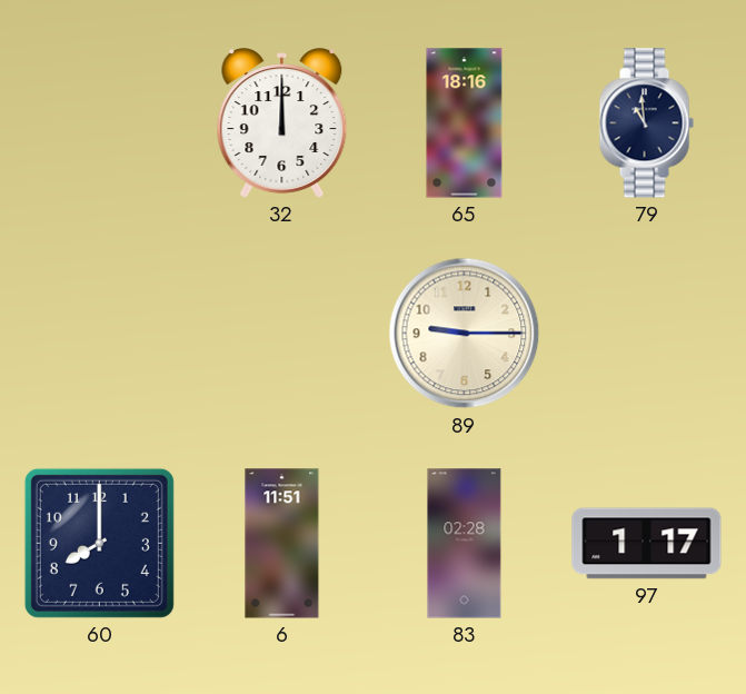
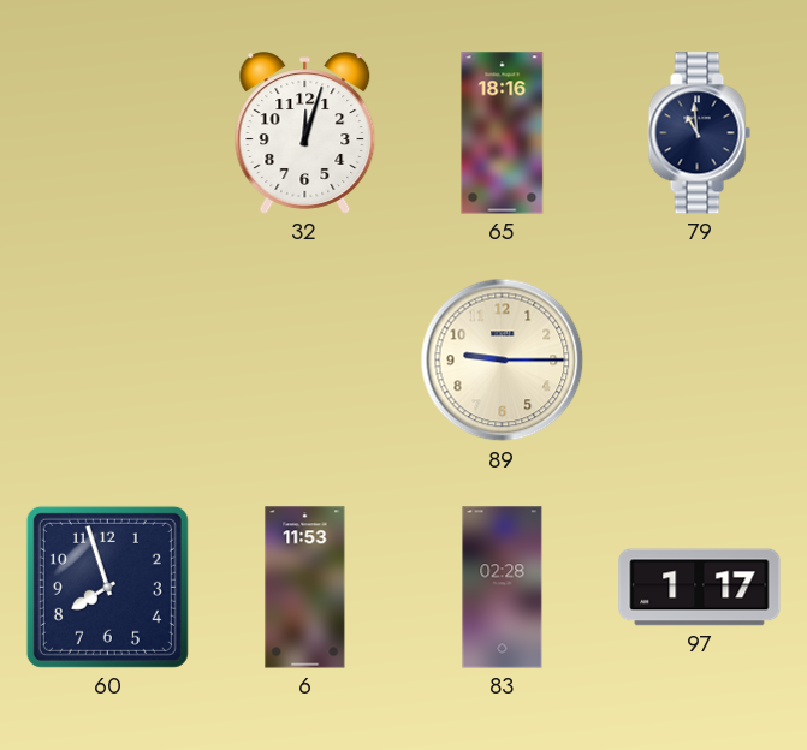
32: 12:00 -> 12:03 (305, 133)
60: 8:00 -> 7:57 (107, 587)
6: 11:51 -> 11:53 (305, 588)
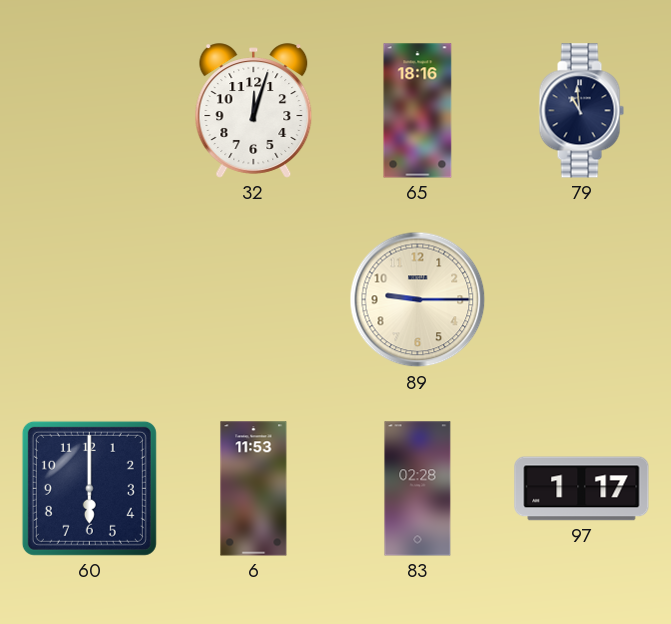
60: 7:57 -> 6:00 (89, 488)
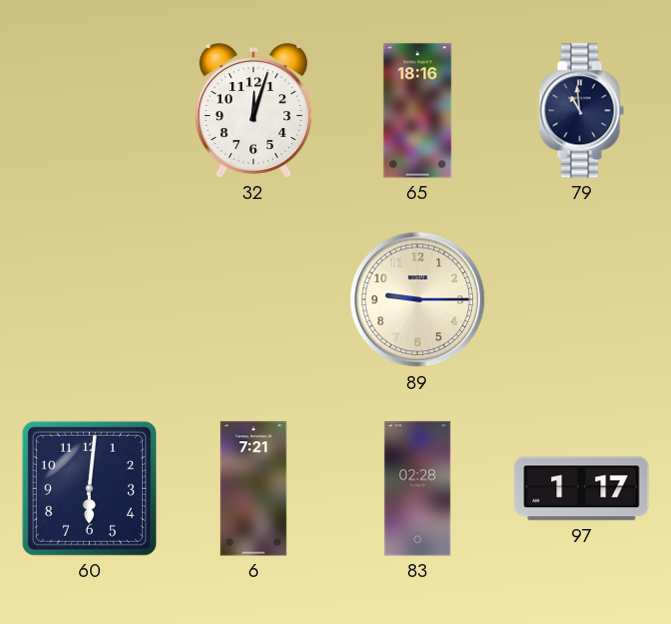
60: 6:00 -> 6:01 (89, 488)
6: 11:53 -> 7:21 (254, 489)
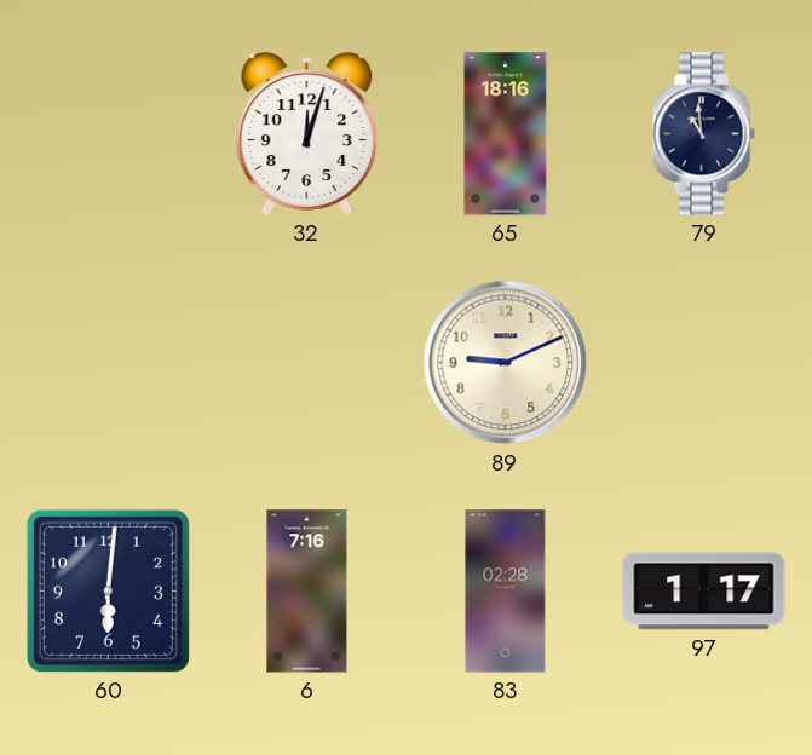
89: 9:15 -> 9:11 (506, 363)
6: 7:21 -> 7:16 (307, 592)
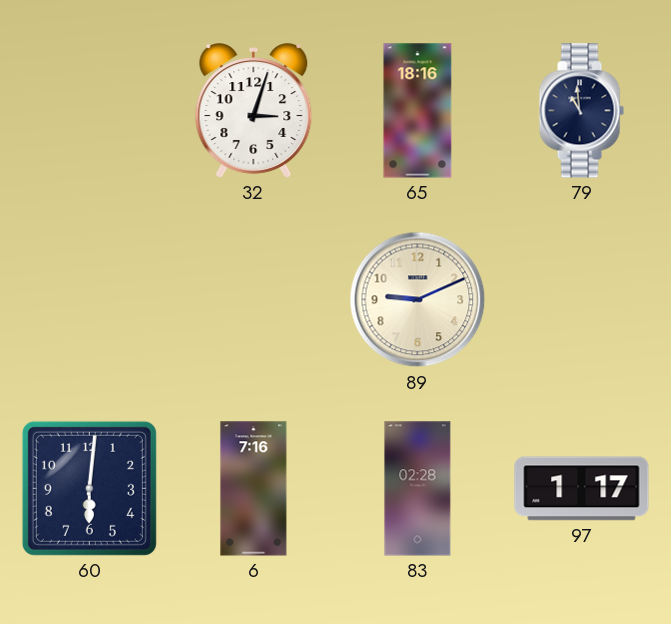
32: 12:03 -> 3:03 (254, 111)
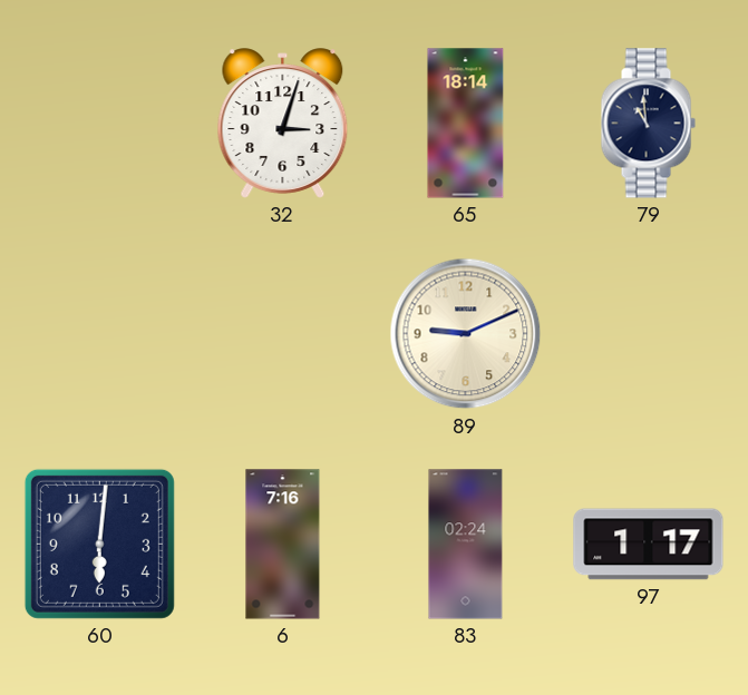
65: 18:16 -> 18:14 (466, 124)
83: 02:28 -> 02:24 (466, 545)
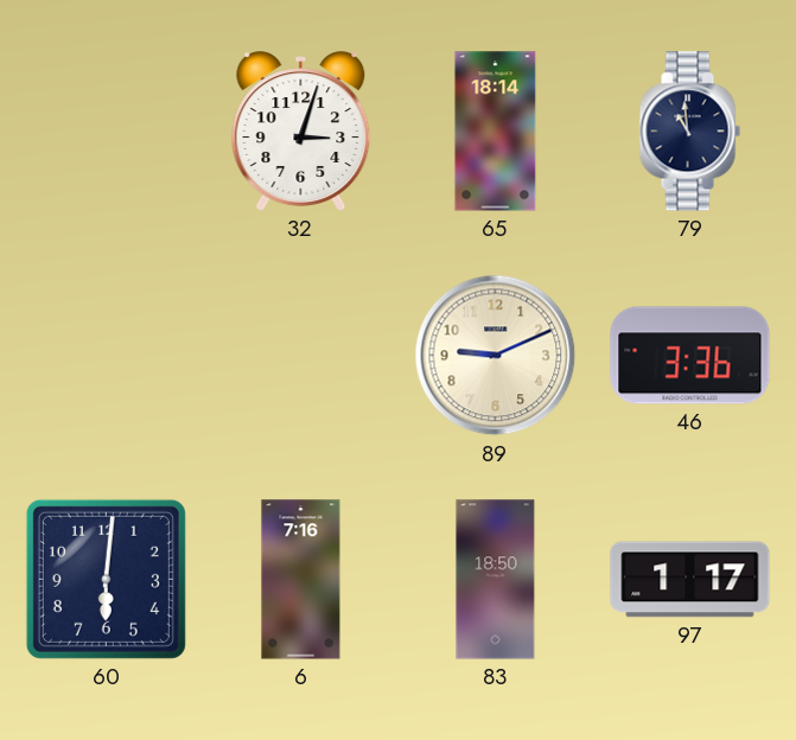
46: none -> 3:36 (690, 356)
83: 02:24 -> 18:50 (496, 580)
